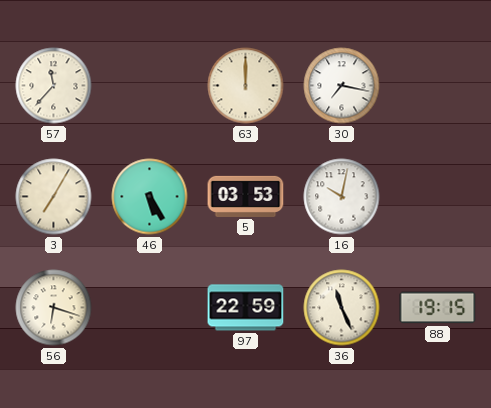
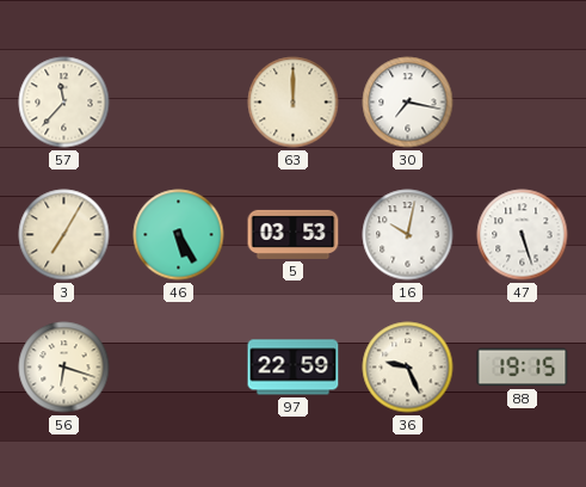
47: none -> 5:27 (523, 235)
36: 11:26 -> 9:26 (408, 368)
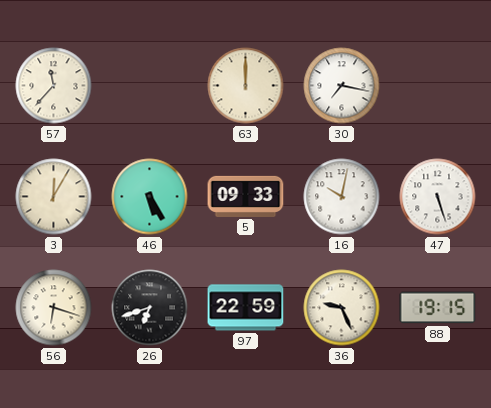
3: 7:05 -> 12:05 (54, 197)
5: 03:53 -> 09:33 (246, 196)
26: none -> 6:42 (150, 308)
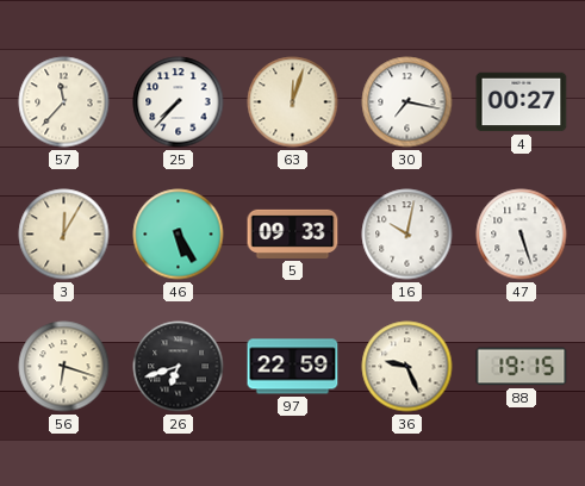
25: none -> 7:37 (179, 102)
63: 12:00 -> 12:03 (293, 102)
4: none -> 00:27 (522, 102)
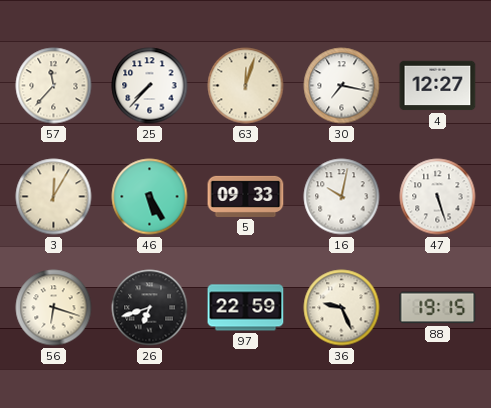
4: 00:27 -> 12:27 (438, 86)
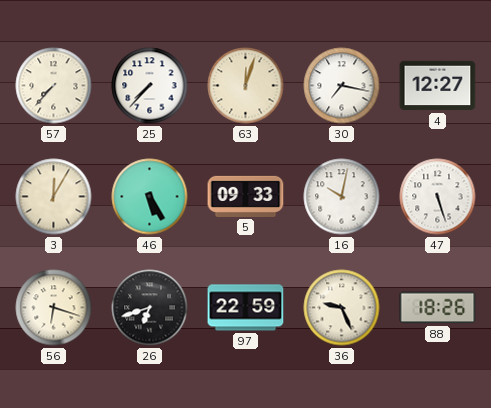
57: 11:37 -> 7:37 (54, 86)
88: 19:15 -> 18:26 (438, 308)
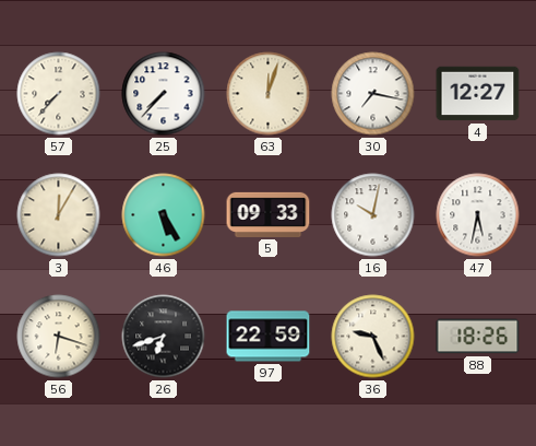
47: 5:27 -> 5:32 (478, 215)
